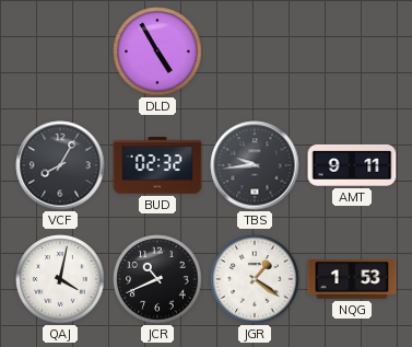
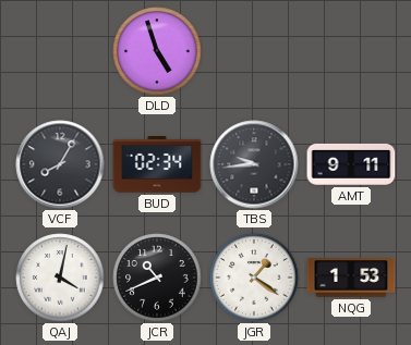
DLD: 4:55 -> 4:57 (157, 51)
BUD: 02:32 -> 02:34 (157, 165)
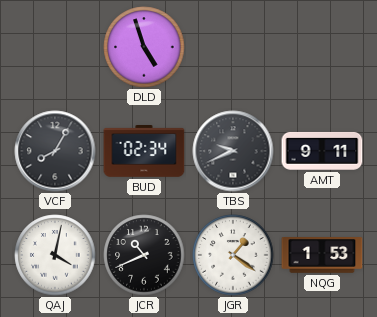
TBS: 9:44 -> 9:41 (233, 151)
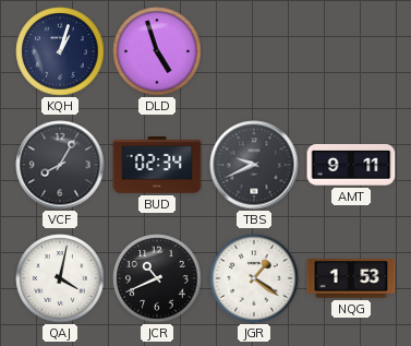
KQH: none -> 1:03 (60, 51)
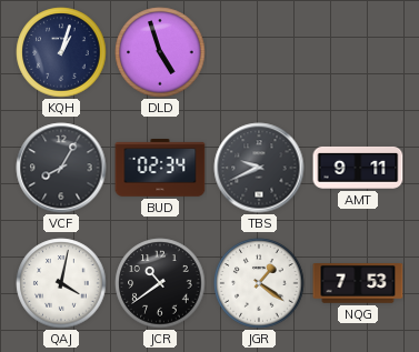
JCR: 10:41 -> 10:39 (160, 283)
NQG: 1:53 -> 7:53 (358, 284)
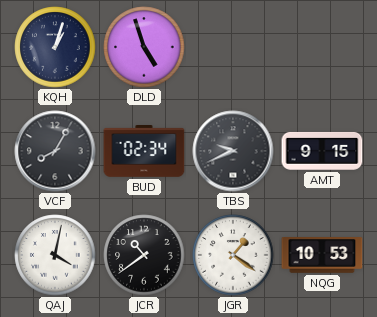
AMT: 9:11 -> 9:15 (322, 151)
NQG: 7:53 -> 10:53 (322, 256)
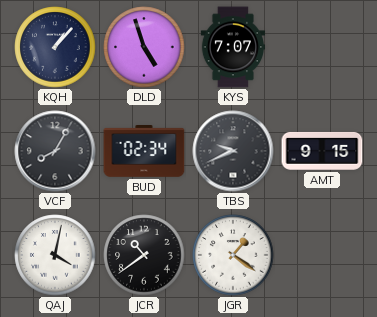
KQH: 1:03 -> 1:07 (55, 47)
KYS: none -> 7:07 (233, 47)
NQG: 10:53 -> none (322, 256)
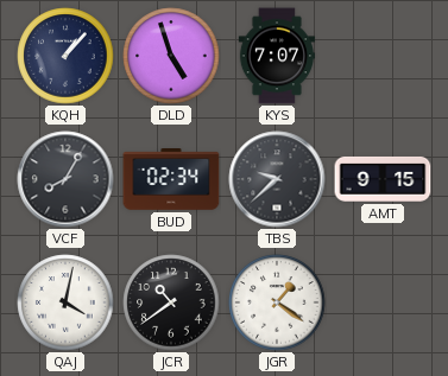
TBS: 9:41 -> 9:38 (277, 179)
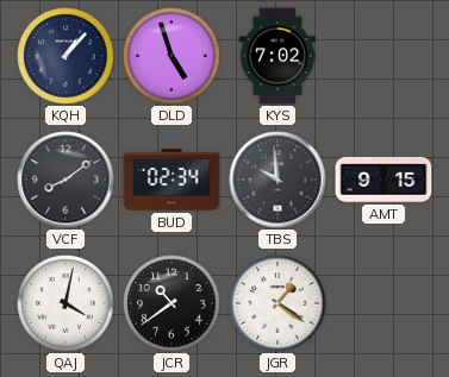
KYS: 7:07 -> 7:02 (277, 56)
VCF: 8:05 -> 8:09 (66, 180)
TBS: 9:38 -> 9:59 (277, 180)
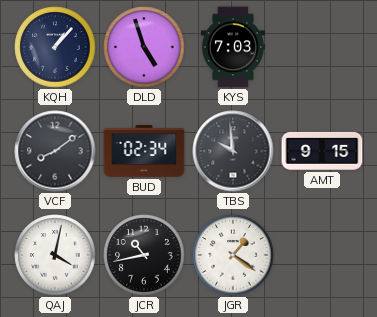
KYS: 7:02 -> 7:03 (233, 47)
JCR: 10:39 -> 10:43 (144, 255)
